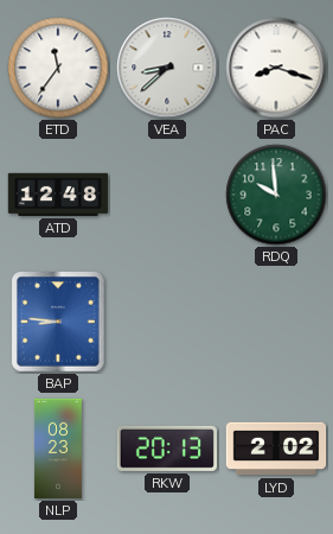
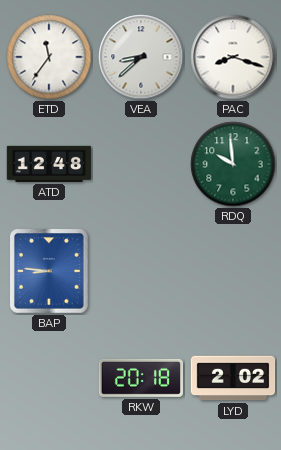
NLP: 08:23 -> none (58, 449)
RKW: 20:13 -> 20:18 (140, 378)
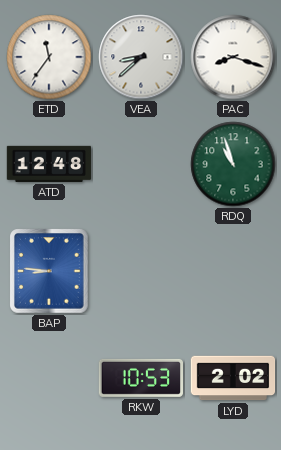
RDQ: 9:59 -> 10:57 (233, 164)
RKW: 20:18 -> 10:53 (140, 378)
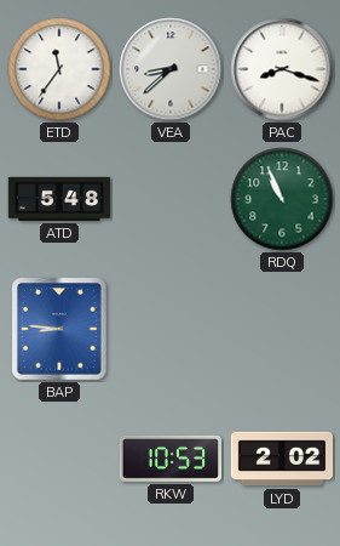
ATD: 12:48 -> 5:48 (59, 199)
RDQ: 10:57 -> 10:56 (282, 199)
